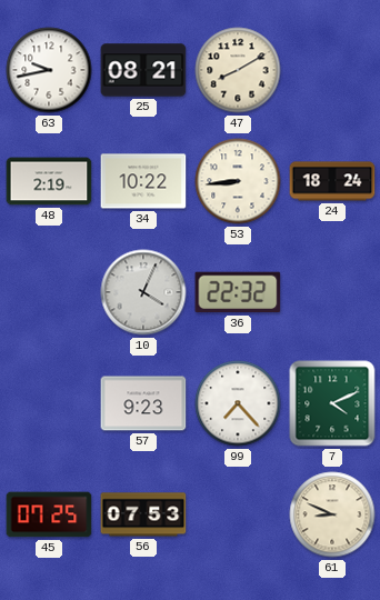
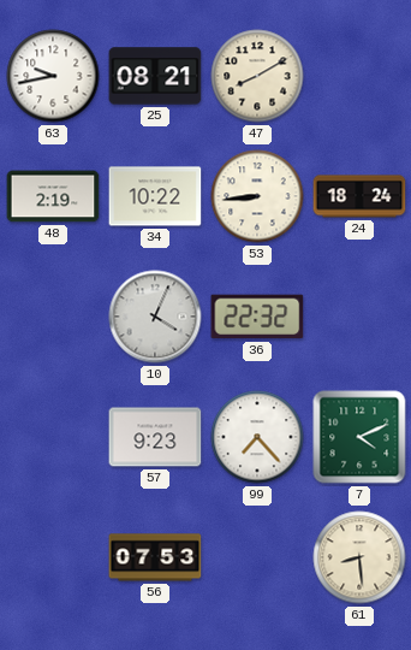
45: 07:25 -> none (49, 514)
61: 8:49 -> 8:29 (359, 557)
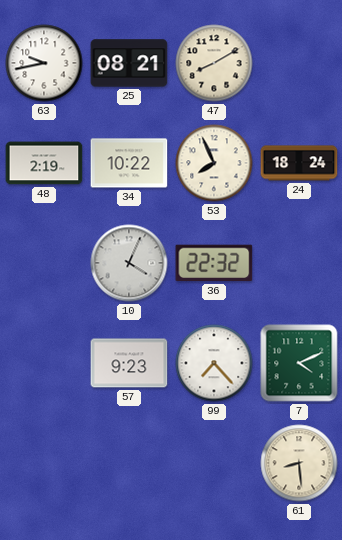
53: 8:44 -> 7:56 (214, 163)
56: 07:53 -> none (155, 557)
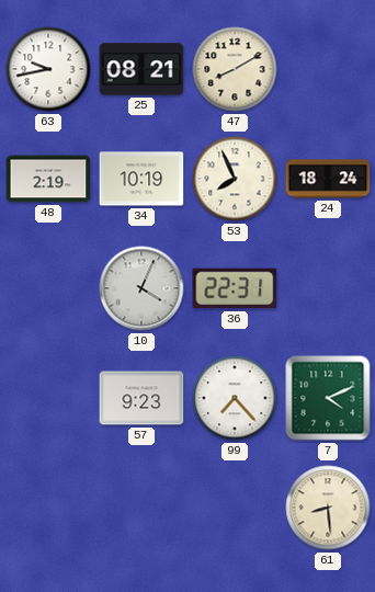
34: 10:22 -> 10:19 (141, 179)
36: 22:32 -> 22:31 (235, 288)
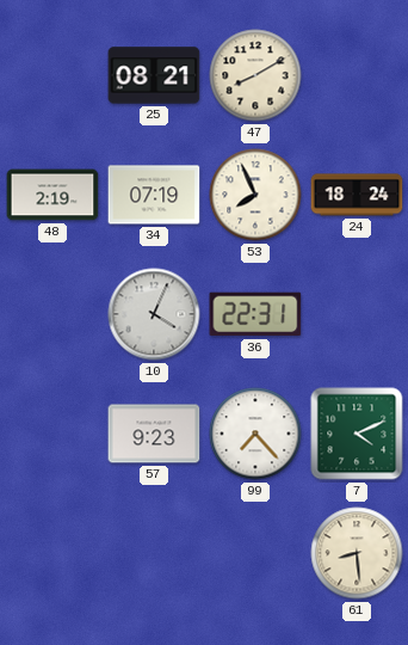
63: 9:43 -> none (48, 69)
34: 10:19 -> 07:19 (154, 195)
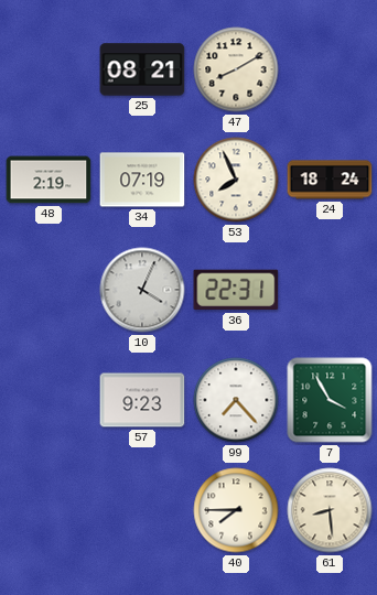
7: 4:11 -> 3:55 (330, 400)
40: none -> 7:45 (236, 510)
